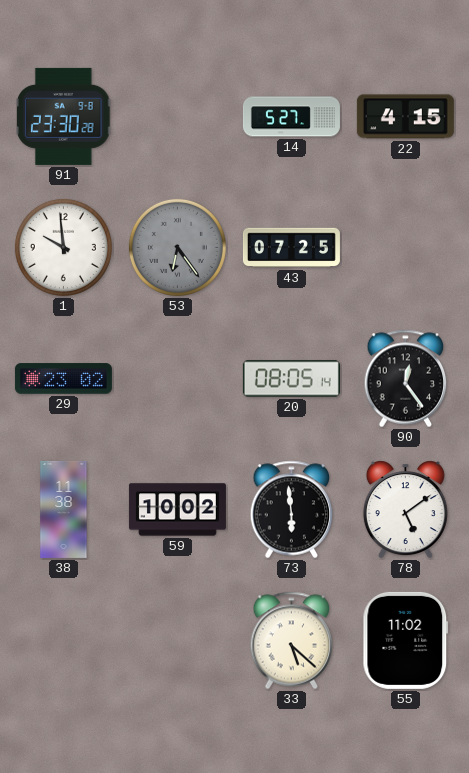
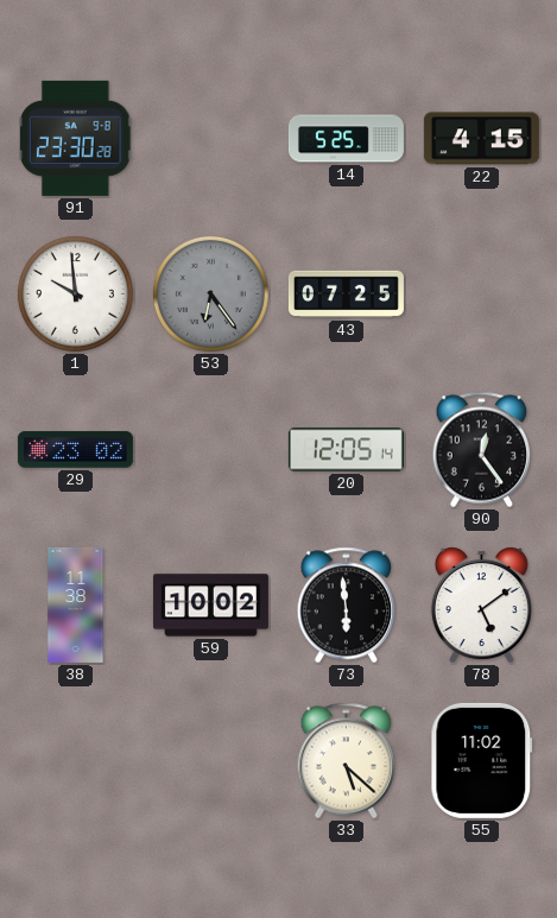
14: 5:27 -> 5:25 (346, 139)
20: 08:05 -> 12:05 (346, 450)
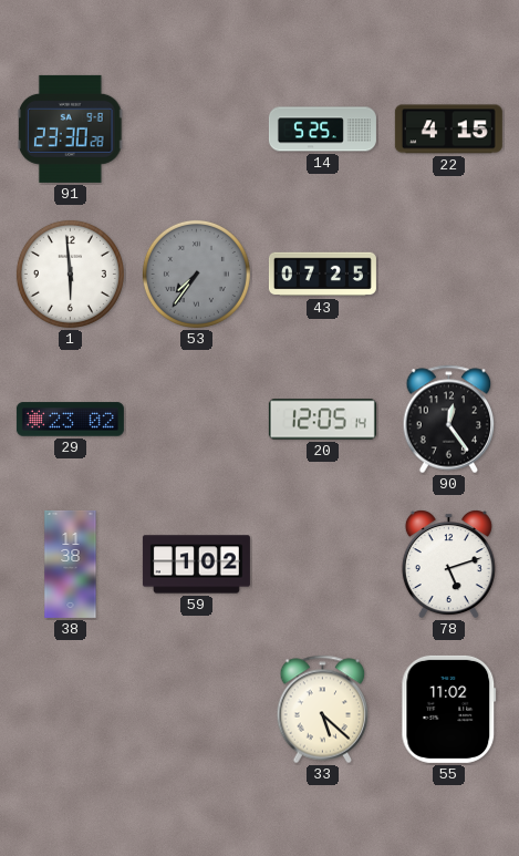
1: 9:59 -> 5:59 (70, 274)
53: 6:24 -> 7:36 (196, 274)
59: 10:02 -> 1:02 (196, 565)
73: 5:59 -> none (347, 606)
78: 5:09 -> 5:12 (448, 565)
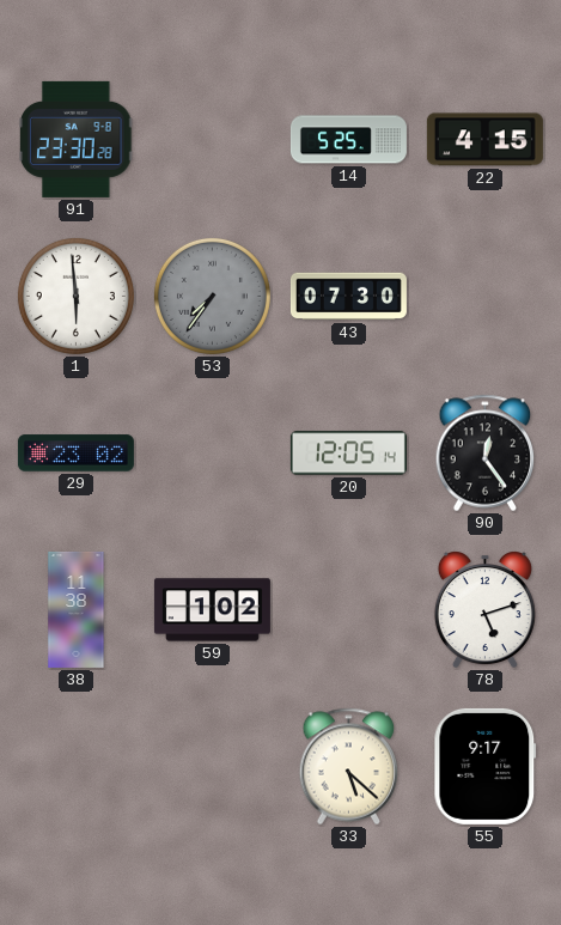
43: 07:25 -> 07:30 (348, 297)
55: 11:02 -> 9:17 (486, 766)
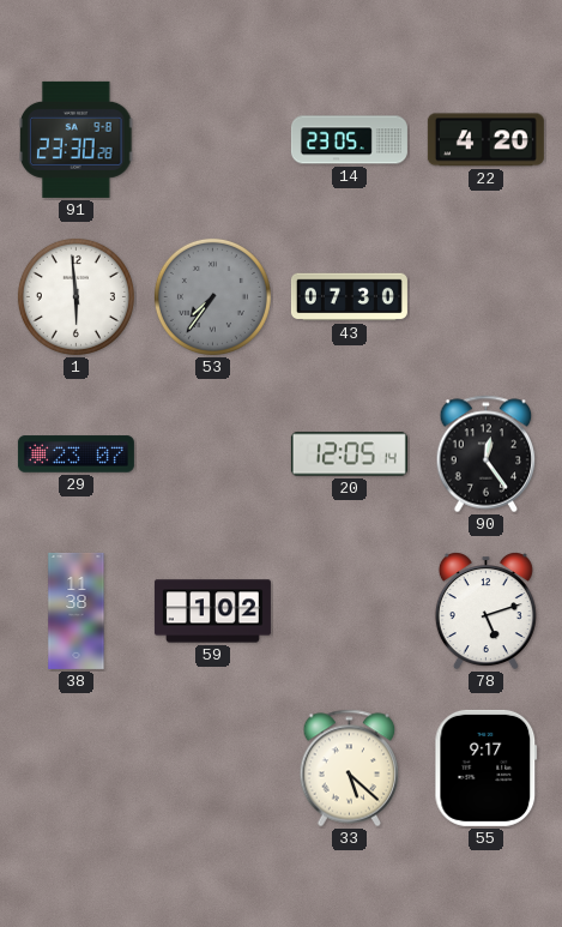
14: 5:25 -> 23:05 (349, 140)
22: 4:15 -> 4:20 (485, 140)
29: 23:02 -> 23:07 (75, 455)
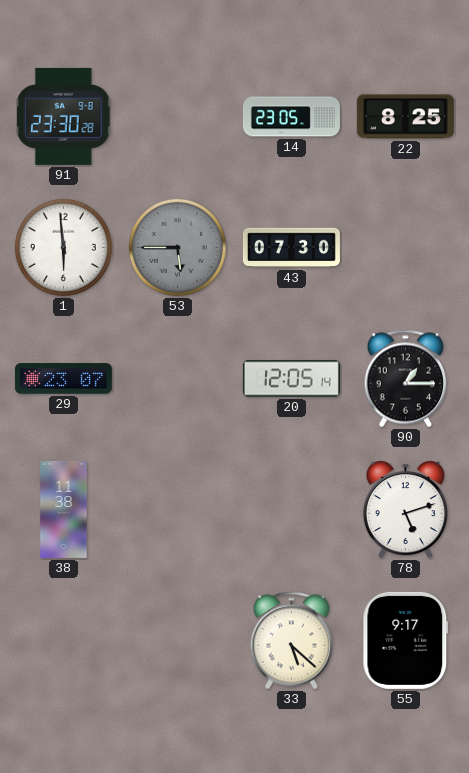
22: 4:20 -> 8:25 (405, 117)
53: 7:36 -> 5:45 (177, 247)
90: 12:24 -> 1:15 (406, 379)
59: 1:02 -> none (212, 612)
